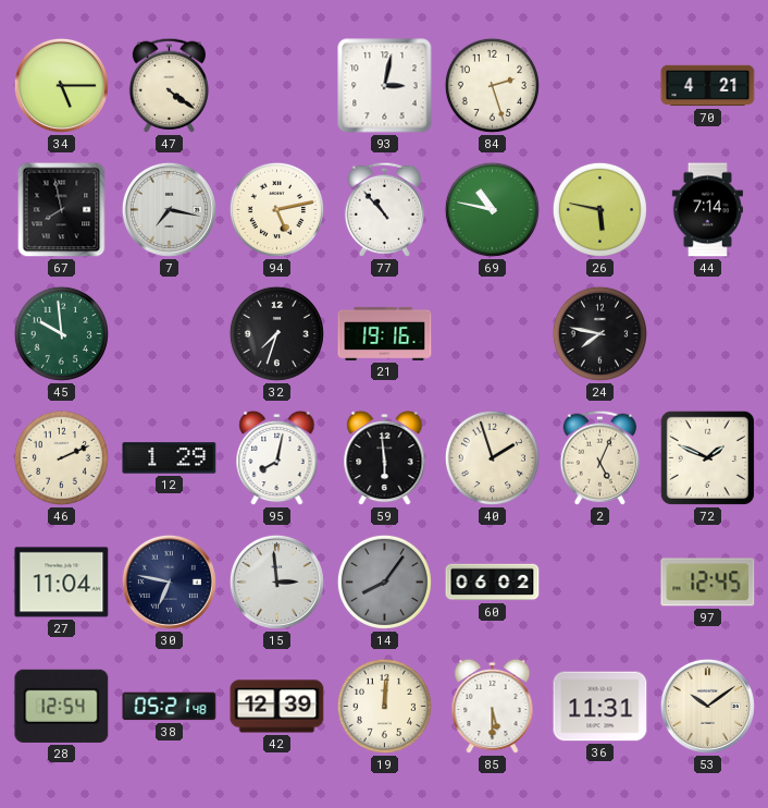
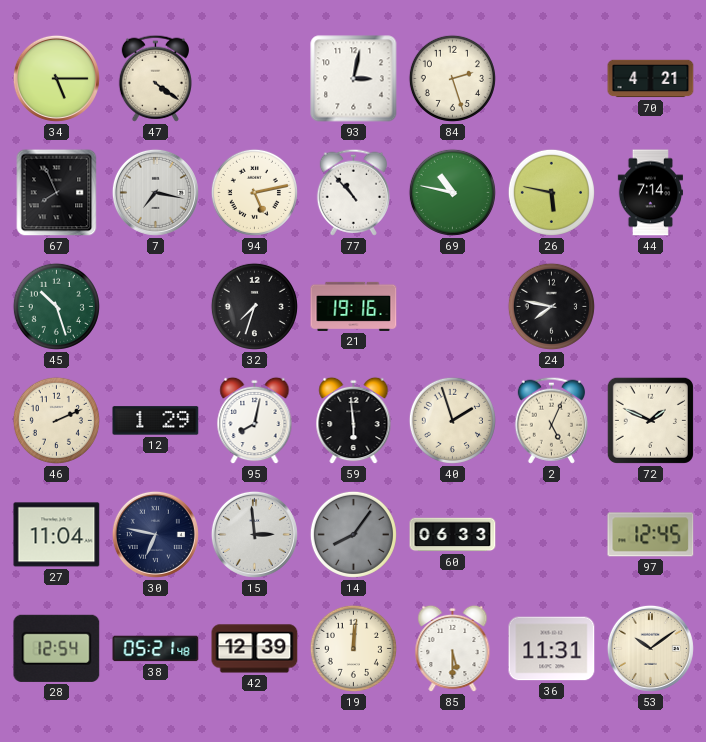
67: 7:58 -> 7:56 (57, 193)
45: 9:59 -> 10:27 (56, 306)
60: 06:02 -> 06:33 (453, 535)
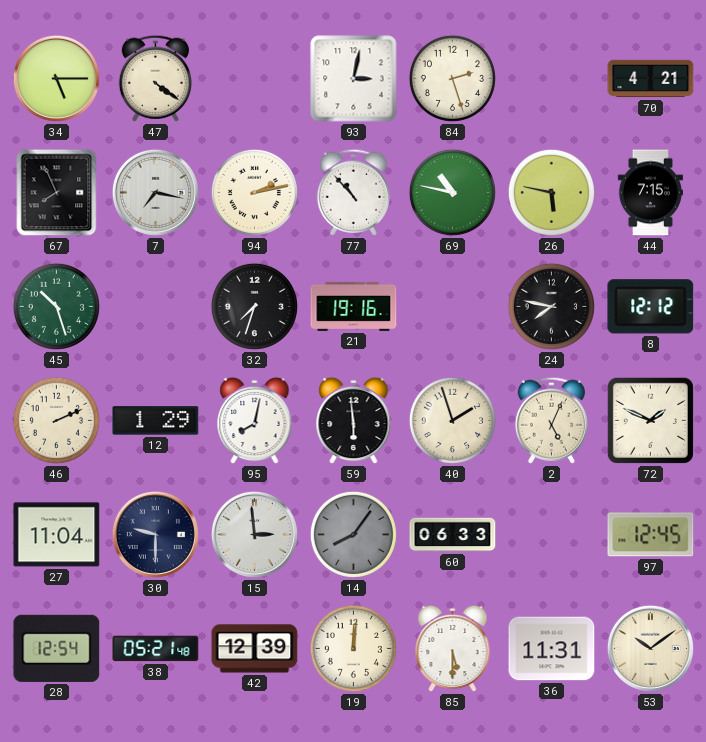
94: 5:13 -> 2:13 (254, 192)
44: 7:14 -> 7:15 (650, 193)
8: none -> 12:12 (651, 307)
30: 6:47 -> 9:30 (155, 534)
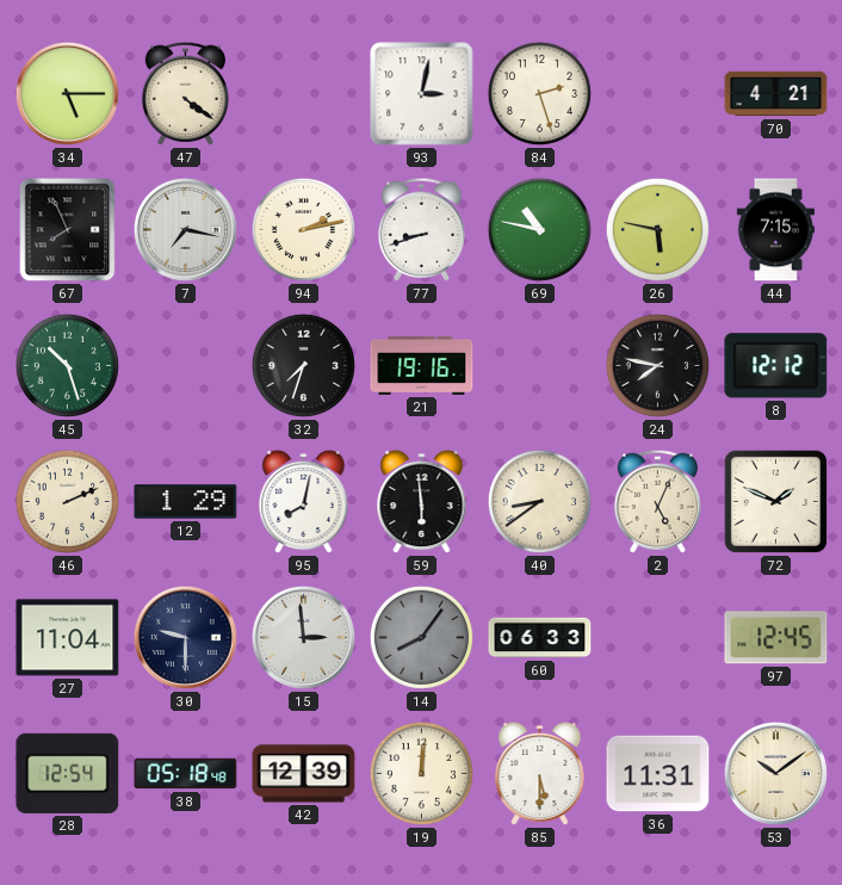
77: 10:53 -> 8:42 (421, 229)
40: 1:57 -> 8:39 (539, 501)
38: 05:21 -> 05:18 (186, 774)
